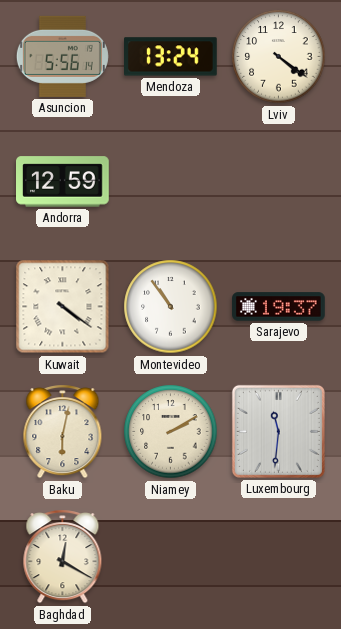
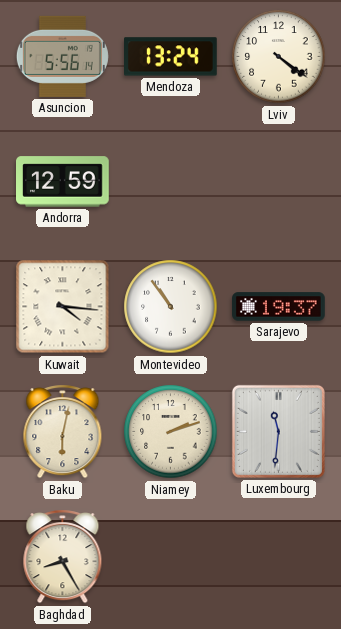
Kuwait: 4:21 -> 4:16 (63, 307)
Niamey: 2:10 -> 2:12 (171, 432)
Baghdad: 12:20 -> 8:25 (63, 557)
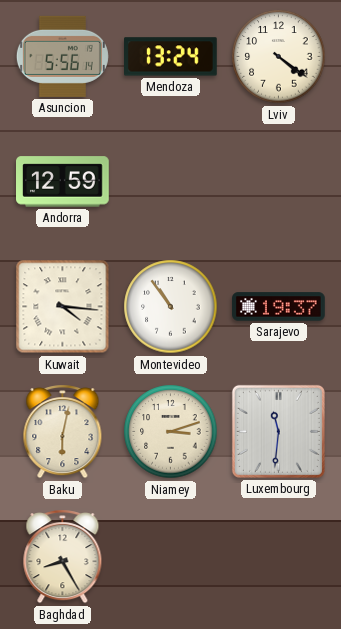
Niamey: 2:12 -> 3:12 (171, 432)
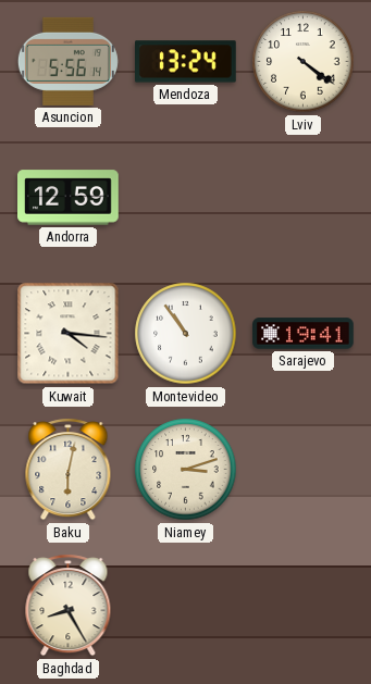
Sarajevo: 19:37 -> 19:41 (304, 334)
Luxembourg: 11:31 -> none (278, 431)
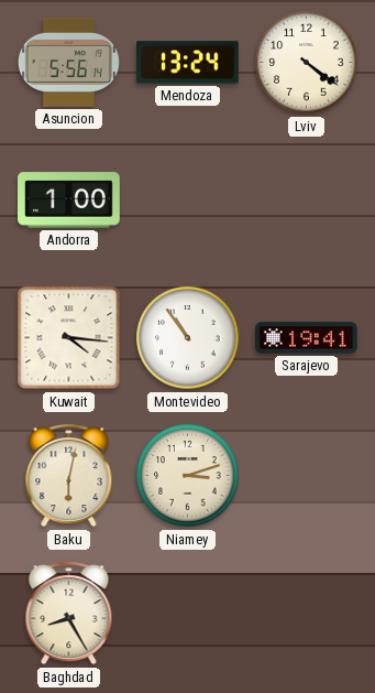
Andorra: 12:59 -> 1:00 (69, 201)
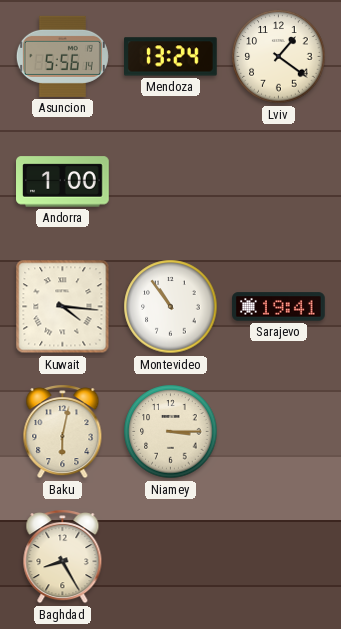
Lviv: 4:21 -> 1:21 (279, 57)
Niamey: 3:12 -> 3:15 (171, 432)
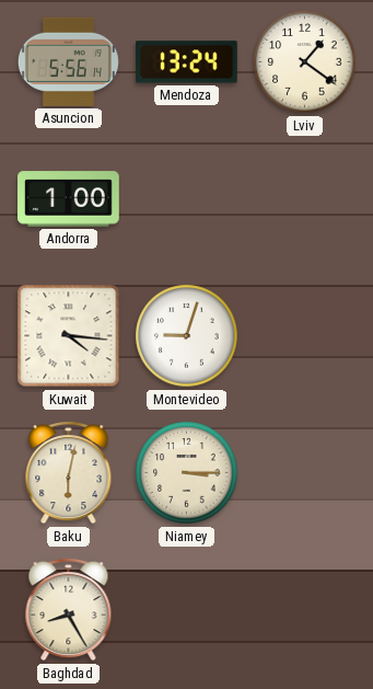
Montevideo: 10:54 -> 9:03 (187, 336)
Sarajevo: 19:41 -> none (279, 307)
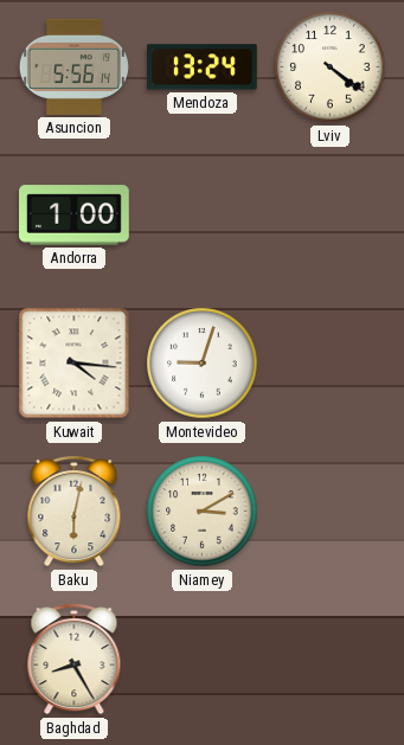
Lviv: 1:21 -> 4:21 (331, 68)
Niamey: 3:15 -> 3:10 (203, 512)
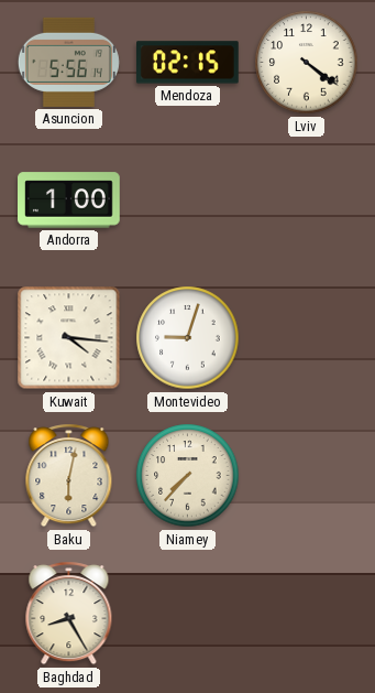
Mendoza: 13:24 -> 02:15 (188, 63)
Niamey: 3:10 -> 7:37 (188, 476)
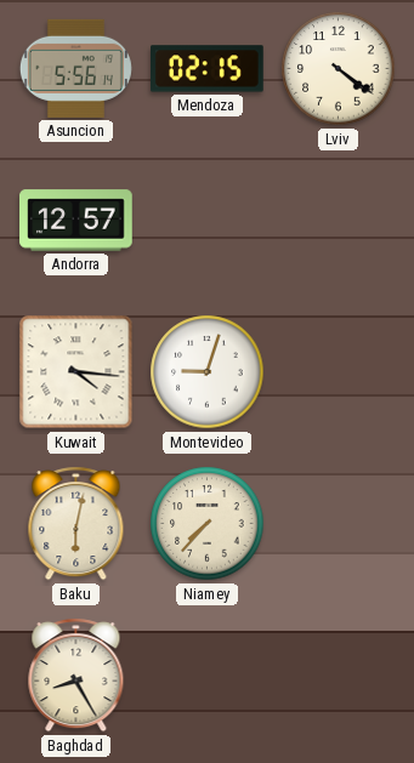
Andorra: 1:00 -> 12:57 (76, 221)
